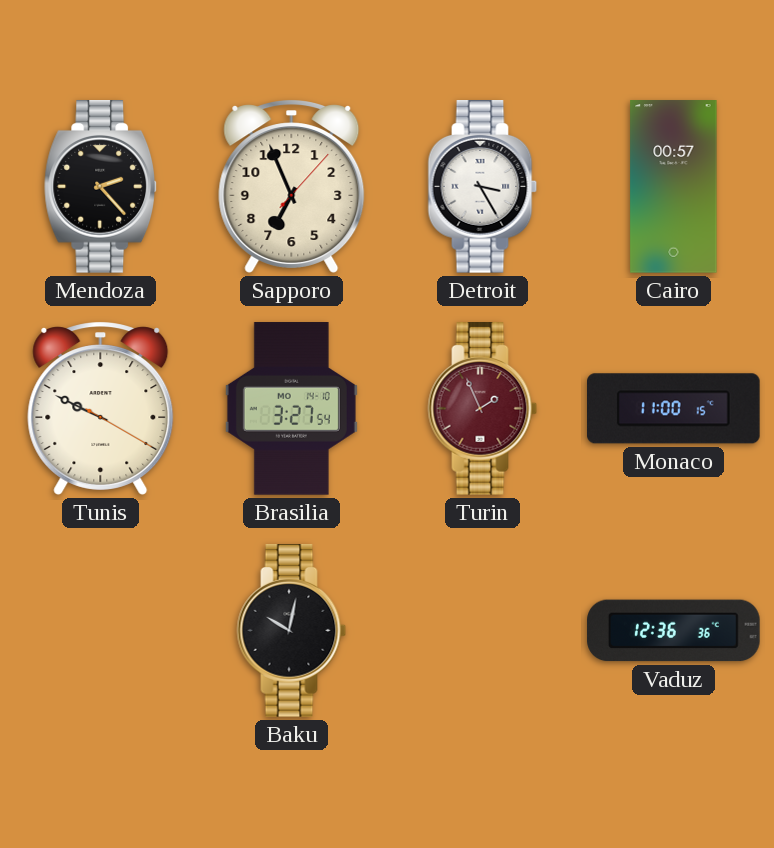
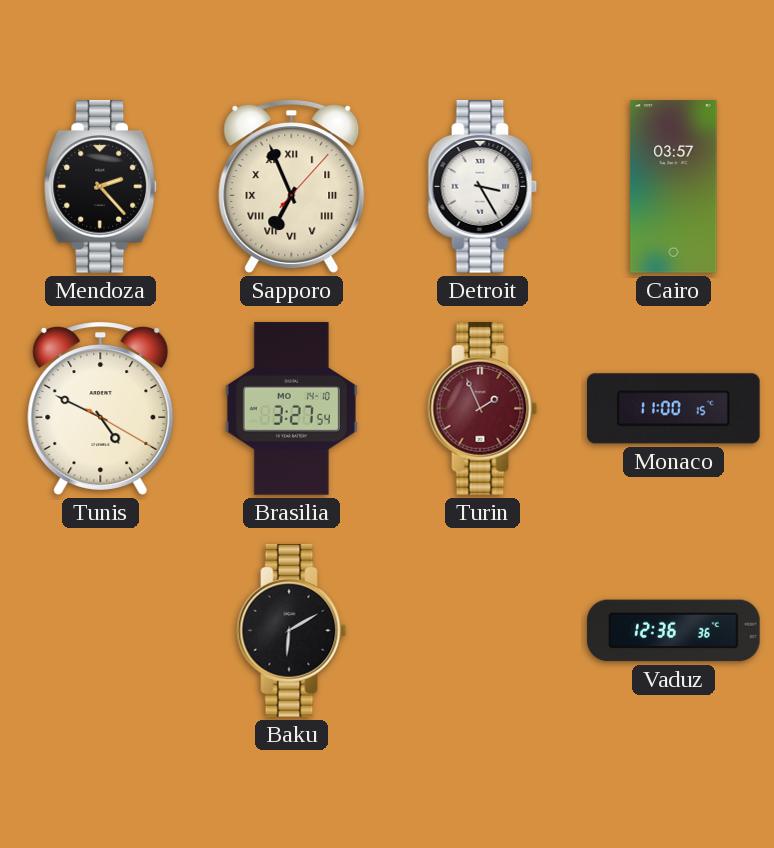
Sapporo numerals: Arabic -> Roman (292, 186)
Cairo: 00:57 -> 03:57 (674, 187)
Tunis: 9:49 -> 4:49 (101, 408)
Baku: 10:02 -> 6:10 (292, 631)
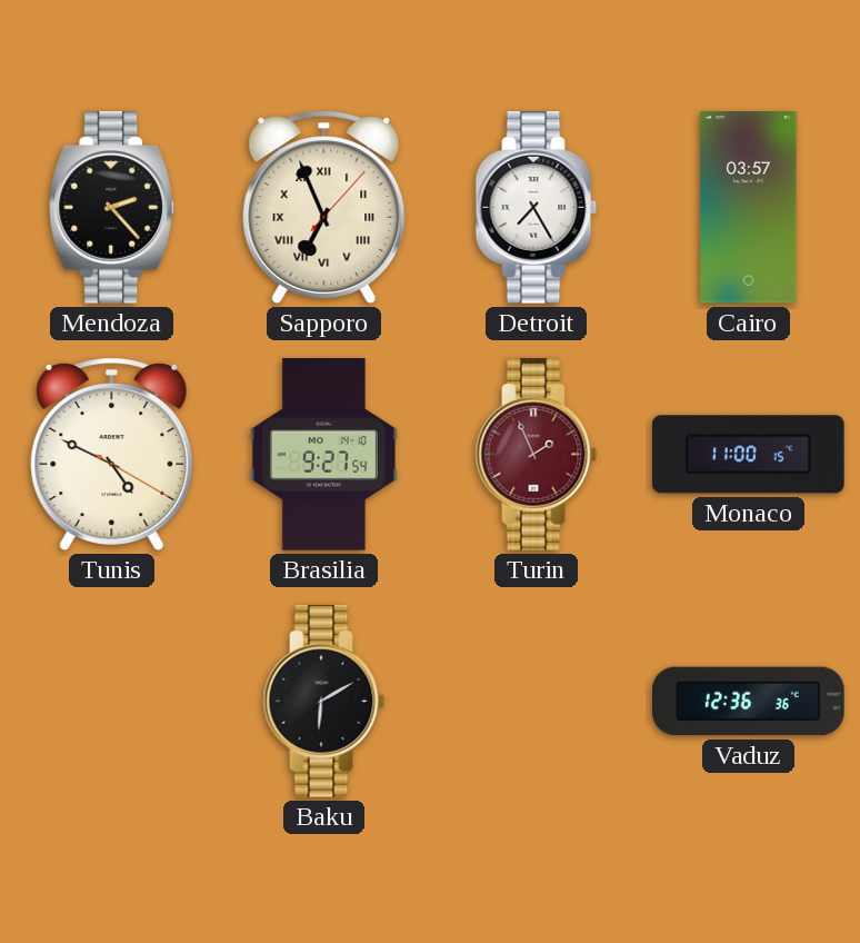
Detroit: 3:25 -> 7:25 (537, 208)
Brasilia: 3:27 -> 9:27 (323, 455)
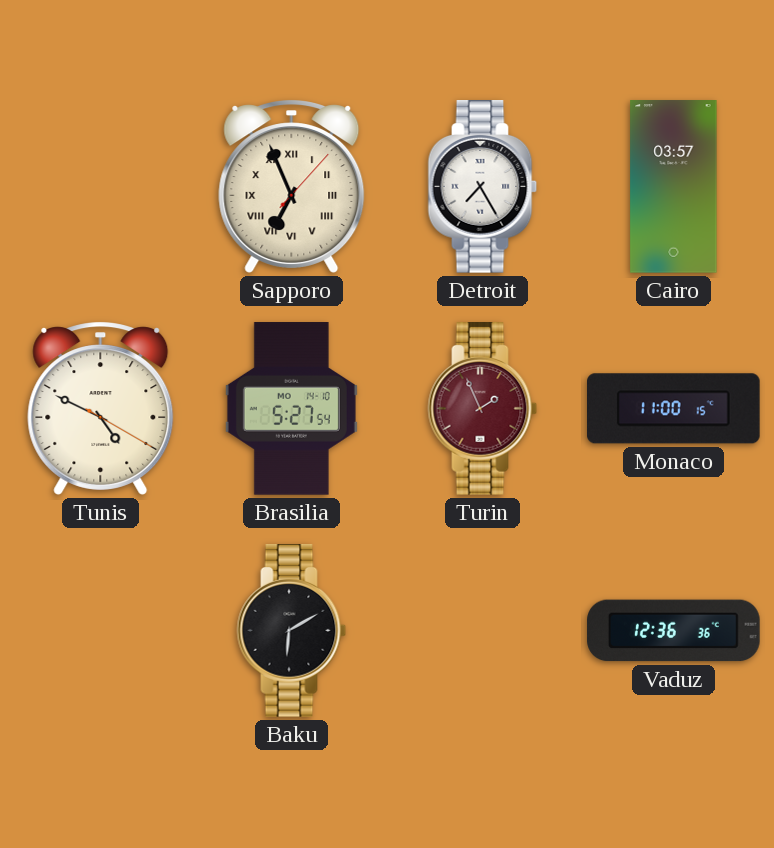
Mendoza: 2:23 -> none (112, 208)
Brasilia: 9:27 -> 5:27 (291, 409)
